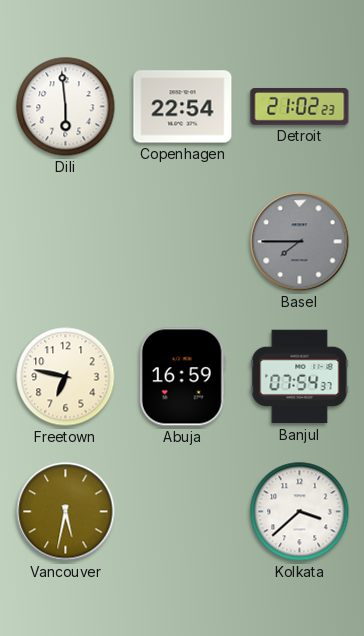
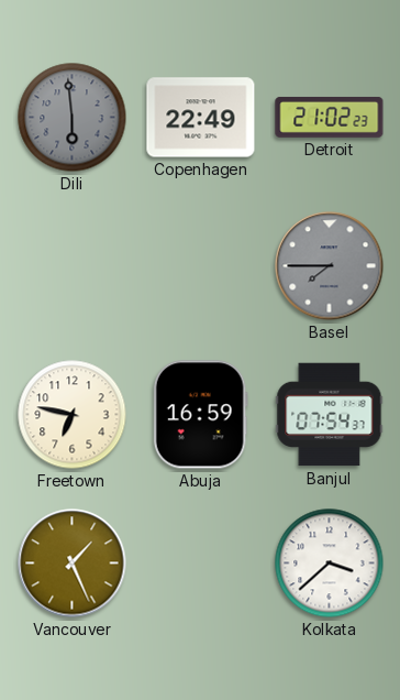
Dili dial: white -> grey (73, 118)
Copenhagen: 22:54 -> 22:49 (201, 118)
Vancouver: 5:32 -> 1:26 (73, 564)
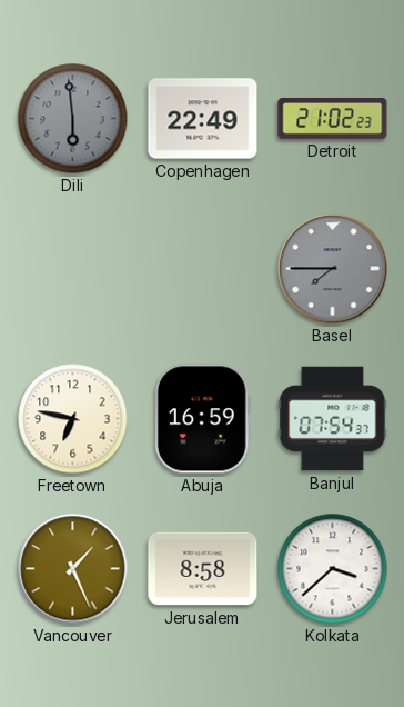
Jerusalem: none -> 8:58 (203, 569)
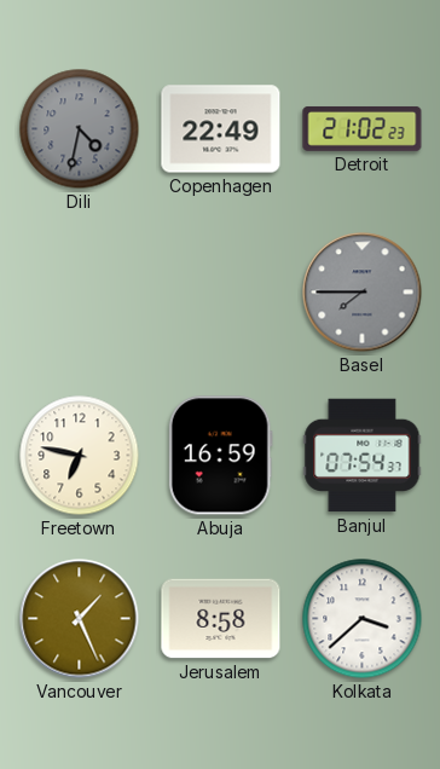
Dili: 5:59 -> 4:32 (80, 129)
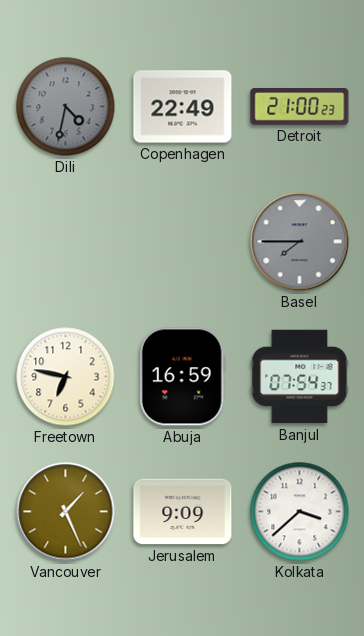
Detroit: 21:02 -> 21:00 (300, 107)
Jerusalem: 8:58 -> 9:09 (183, 512)
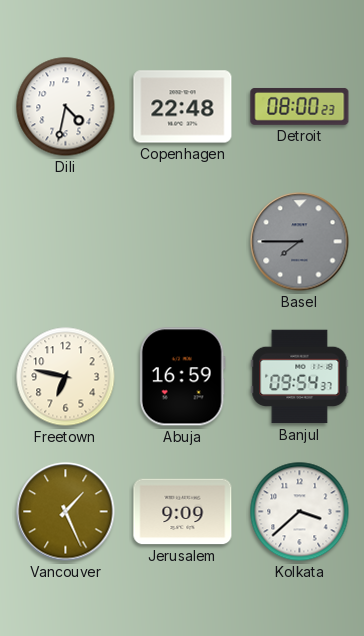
Dili dial: grey -> white (66, 107)
Copenhagen: 22:49 -> 22:48 (183, 107)
Detroit: 21:00 -> 08:00 (300, 107)
Banjul: 07:54 -> 09:54 (300, 377)
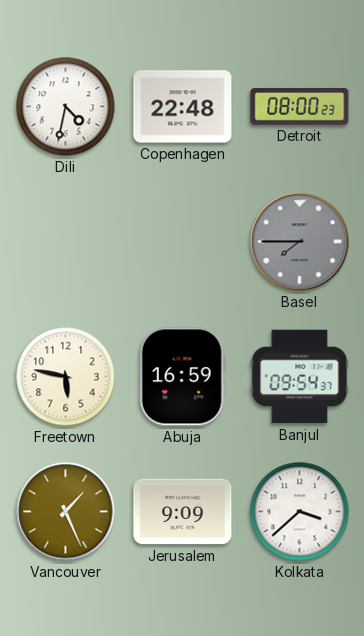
Freetown: 6:47 -> 5:47 (66, 377)
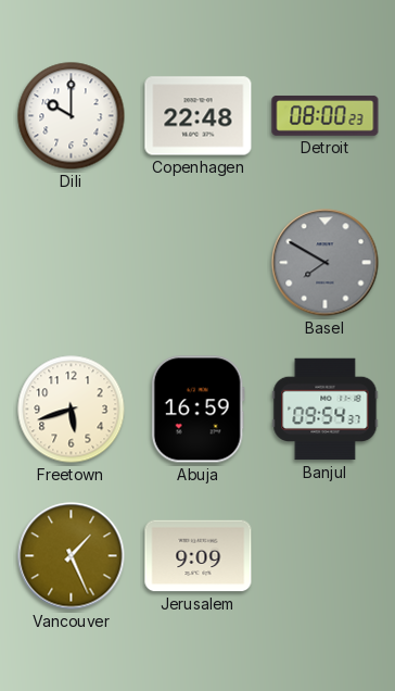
Dili: 4:32 -> 10:00 (72, 116)
Basel: 7:45 -> 7:50 (326, 263)
Freetown: 5:47 -> 5:42 (72, 410)
Kolkata: 3:38 -> none (300, 512)
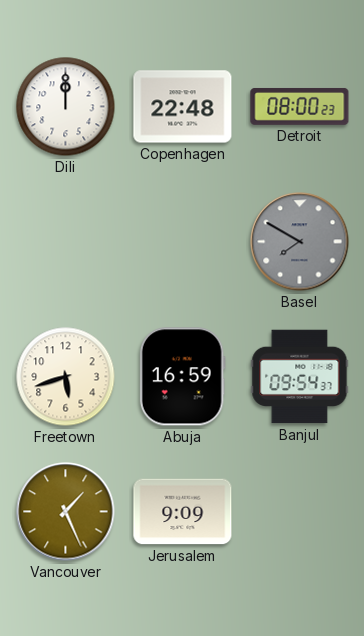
Dili: 10:00 -> 12:00 (66, 107)
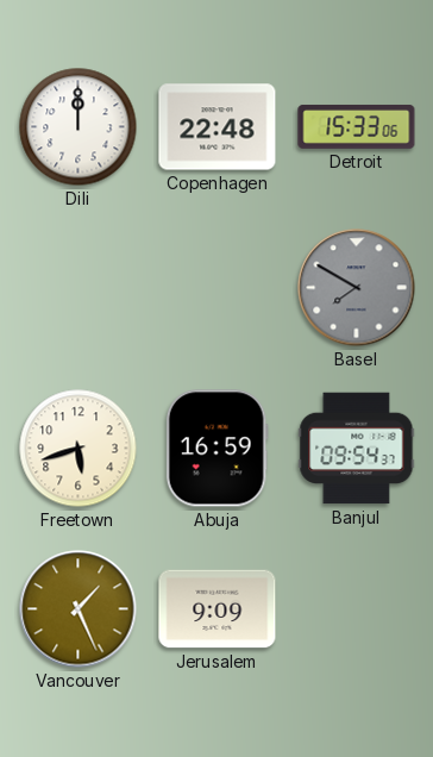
Detroit: 08:00 -> 15:33 (357, 127)
